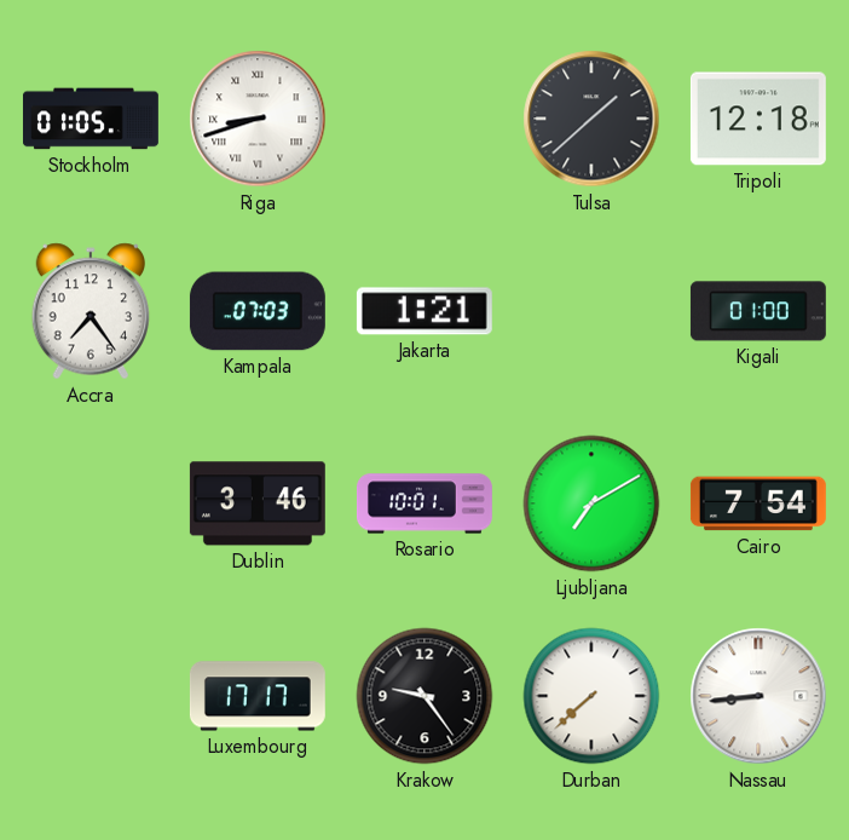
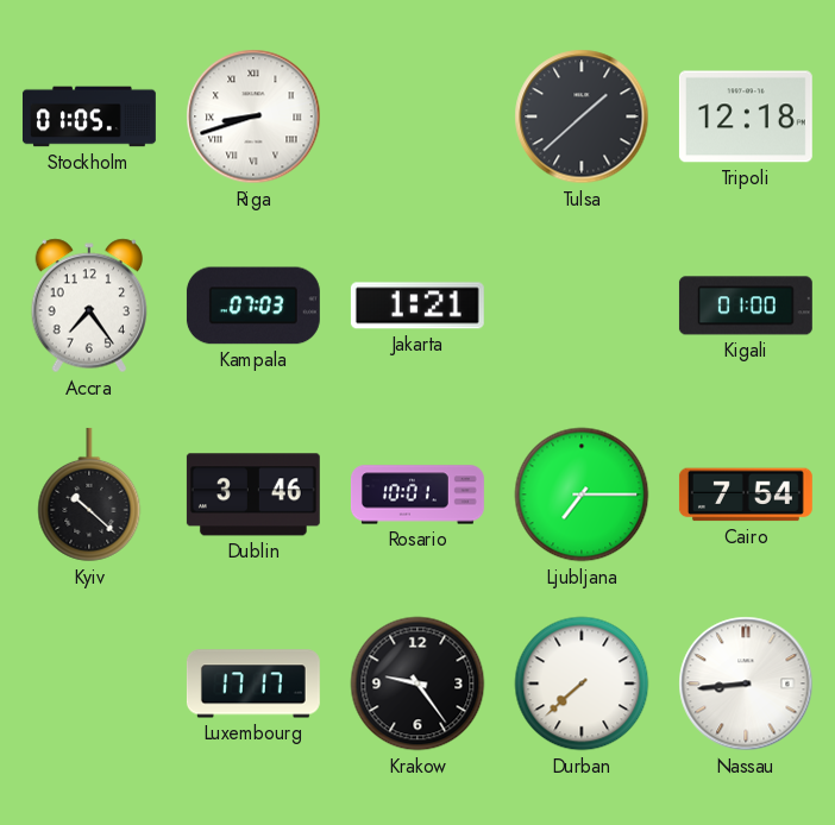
Kyiv: none -> 10:22 (89, 495)
Ljubljana: 7:10 -> 7:15 (582, 495)
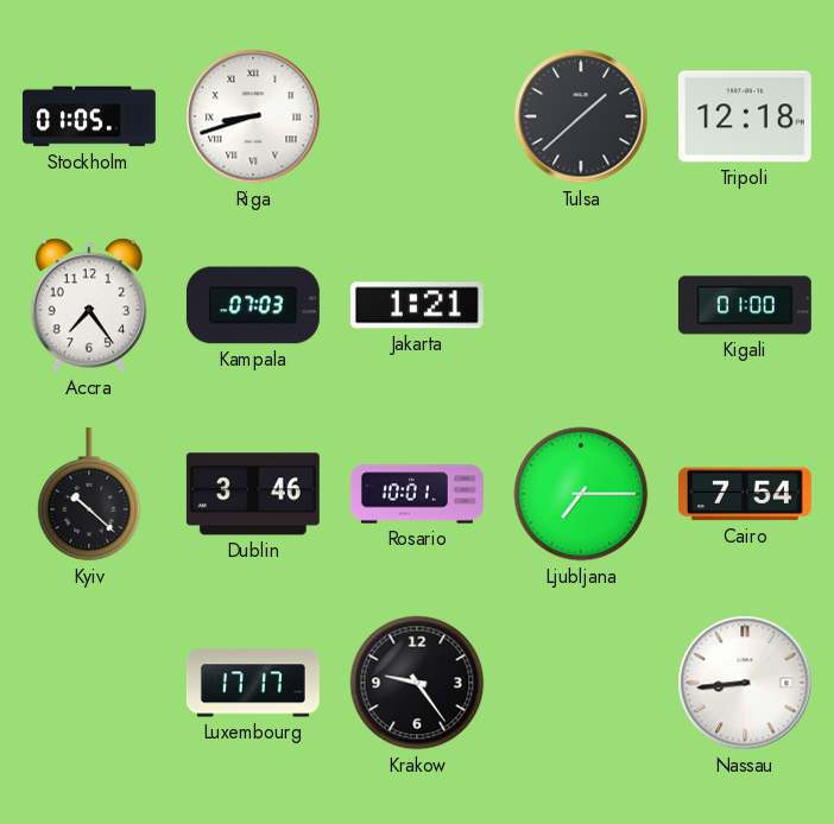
Durban: 7:38 -> none (582, 684)
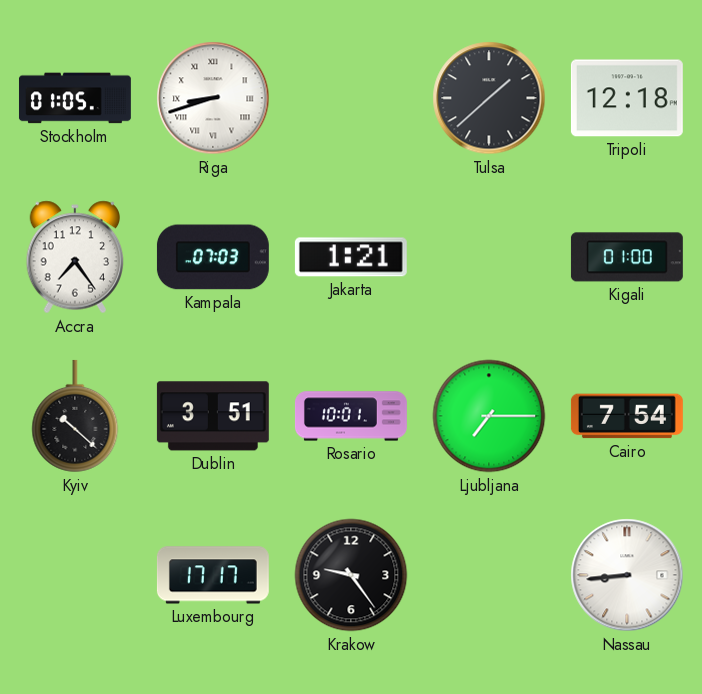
Dublin: 3:46 -> 3:51 (213, 416)
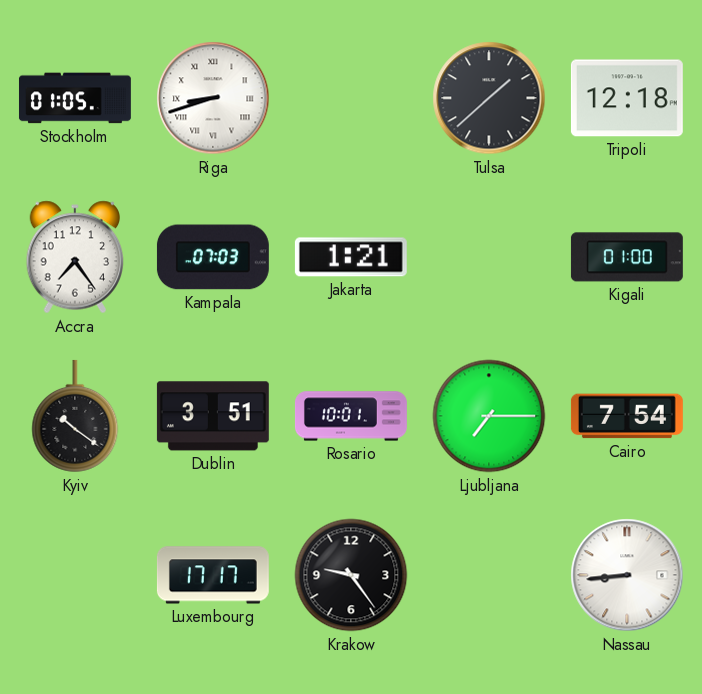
Kyiv: 10:22 -> 10:21 (75, 416)
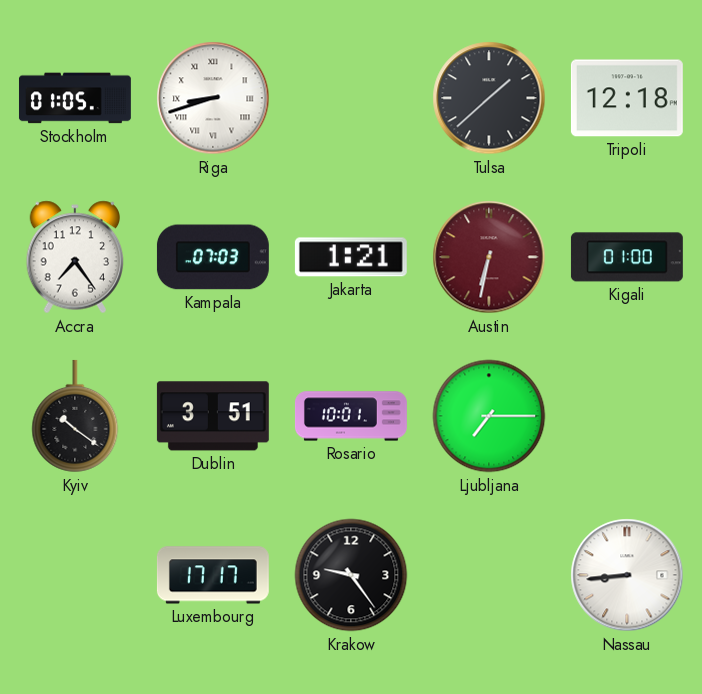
Austin: none -> 6:32 (489, 257)
Cairo: 7:54 -> none (627, 416)
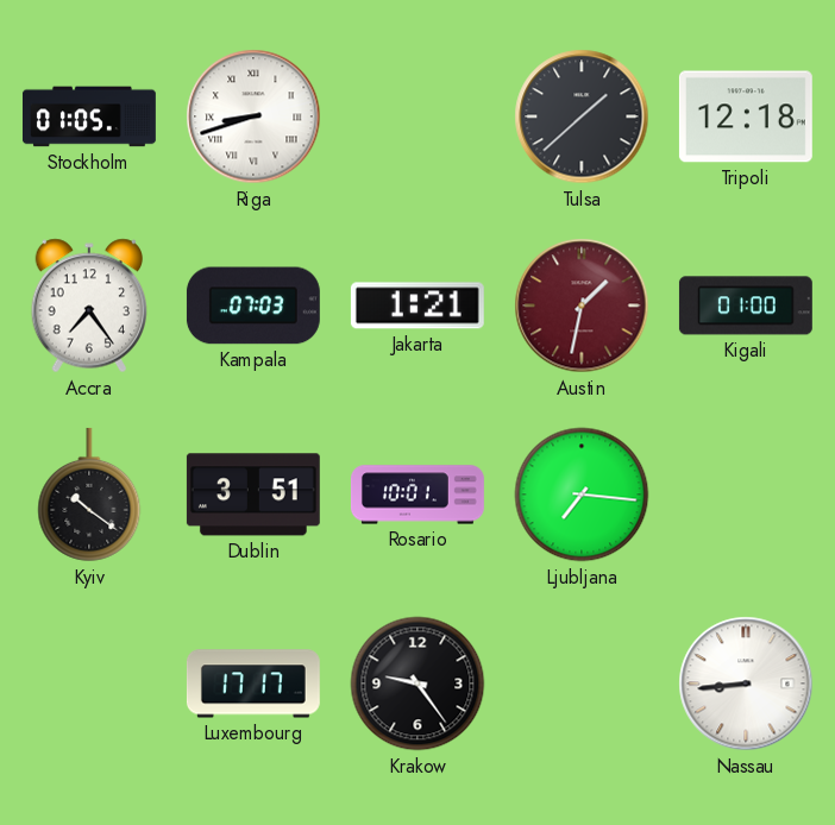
Austin: 6:32 -> 1:32 (582, 306)
Ljubljana: 7:15 -> 7:16 (582, 495)
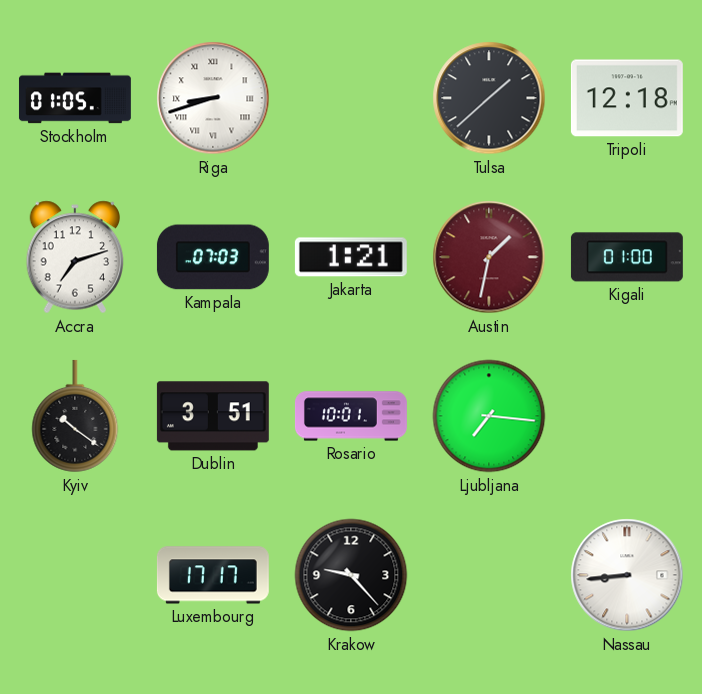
Accra: 7:24 -> 7:12 (75, 257)
Krakow: 9:24 -> 9:23 (351, 575)
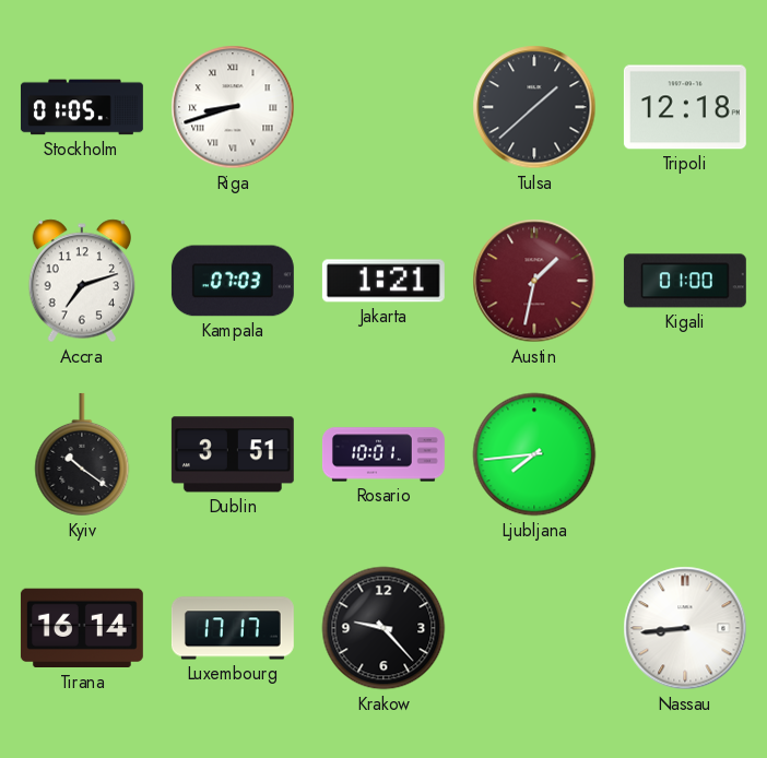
Ljubljana: 7:16 -> 7:44 (534, 454)
Tirana: none -> 16:14 (82, 628)
